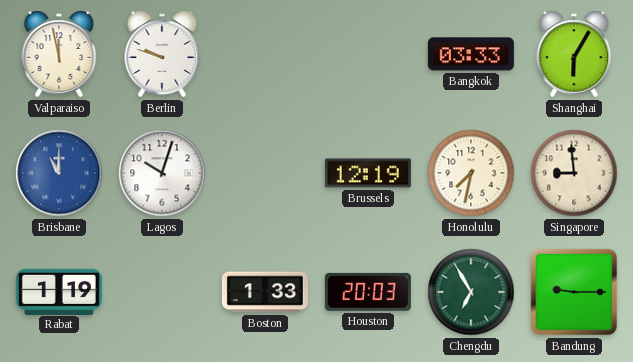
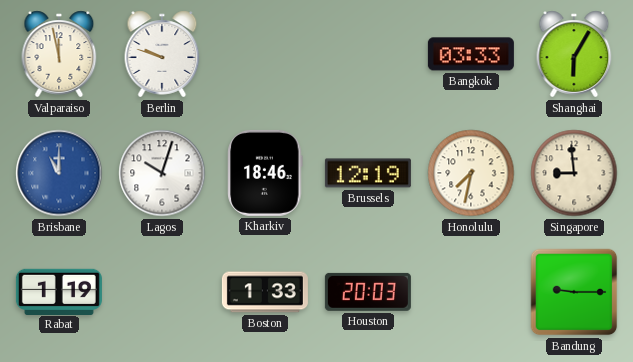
Kharkiv: none -> 18:46 (265, 173)
Chengdu: 6:55 -> none (471, 292)
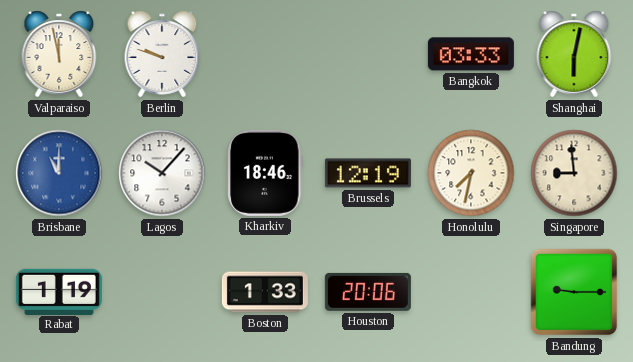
Shanghai: 6:05 -> 6:02 (574, 54)
Lagos: 10:03 -> 10:07 (162, 173)
Houston: 20:03 -> 20:06 (368, 292)
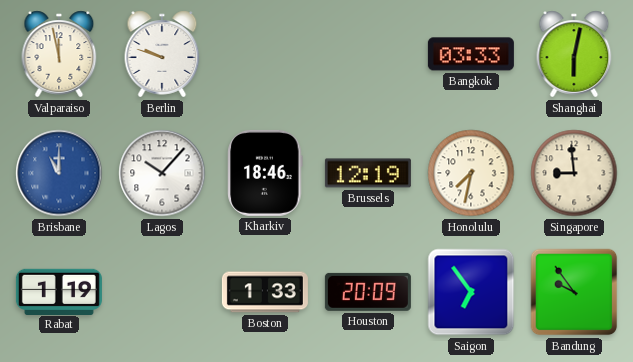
Houston: 20:06 -> 20:09 (368, 292)
Saigon: none -> 6:54 (471, 292)
Bandung: 9:15 -> 9:54 (574, 292)
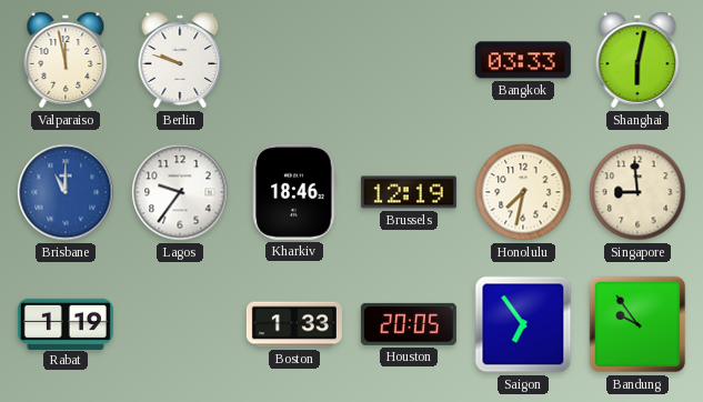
Lagos: 10:07 -> 9:36 (180, 192)
Houston: 20:09 -> 20:05 (409, 324)
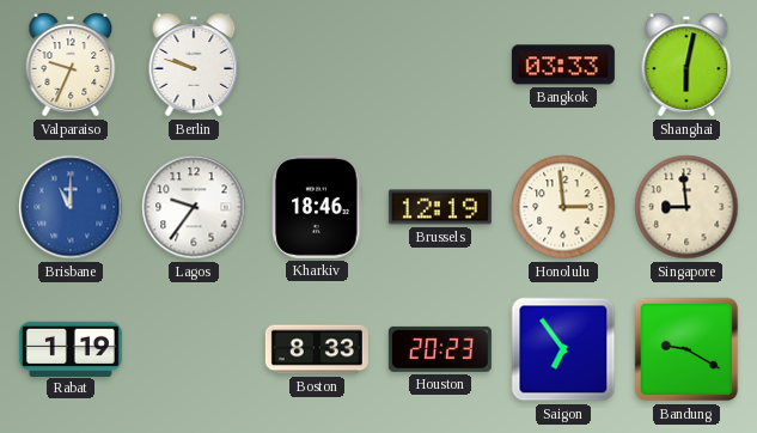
Valparaiso: 11:58 -> 9:34 (71, 65)
Honolulu: 7:32 -> 2:59 (563, 207)
Boston: 1:33 -> 8:33 (317, 349)
Houston: 20:05 -> 20:23 (440, 349)
Bandung: 9:54 -> 9:20 (686, 349)
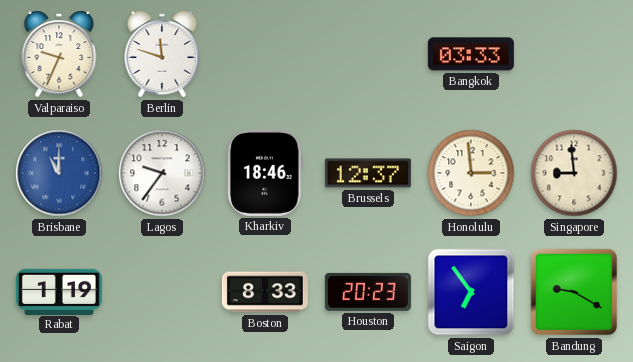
Berlin: 9:48 -> 11:48 (162, 54)
Shanghai: 6:02 -> none (686, 65)
Brussels: 12:19 -> 12:37 (368, 173)
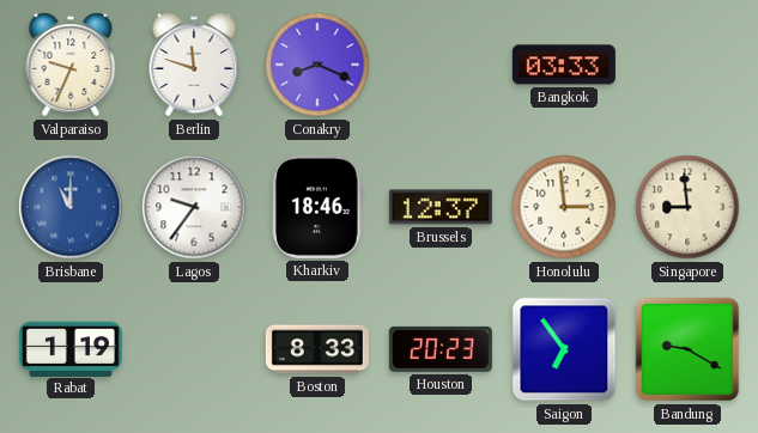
Conakry: none -> 8:19 (317, 65)
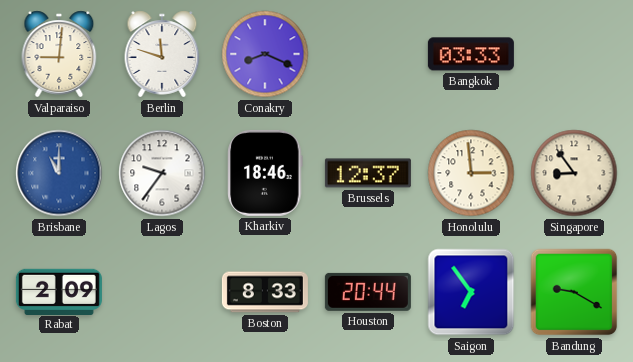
Valparaiso: 9:34 -> 9:01 (59, 54)
Singapore: 8:59 -> 8:54 (574, 173)
Rabat: 1:19 -> 2:09 (59, 291)
Houston: 20:23 -> 20:44 (368, 292)
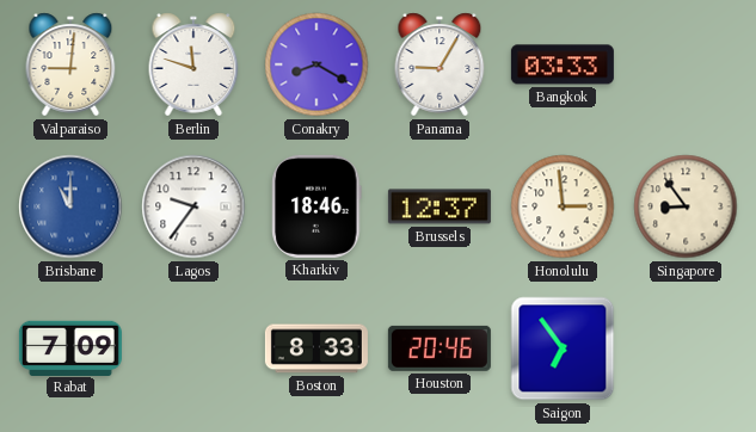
Conakry: 8:19 -> 8:20 (316, 64)
Panama: none -> 9:05 (440, 64)
Rabat: 2:09 -> 7:09 (70, 347)
Houston: 20:44 -> 20:46 (440, 348)
Bandung: 9:20 -> none (574, 292)
